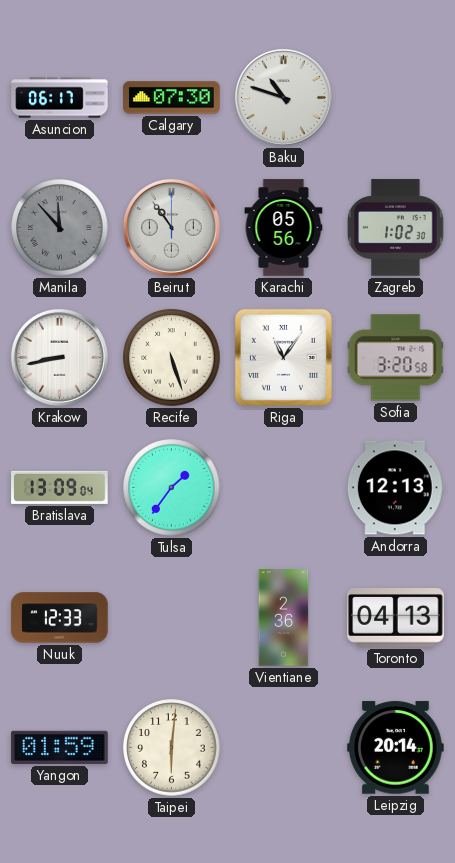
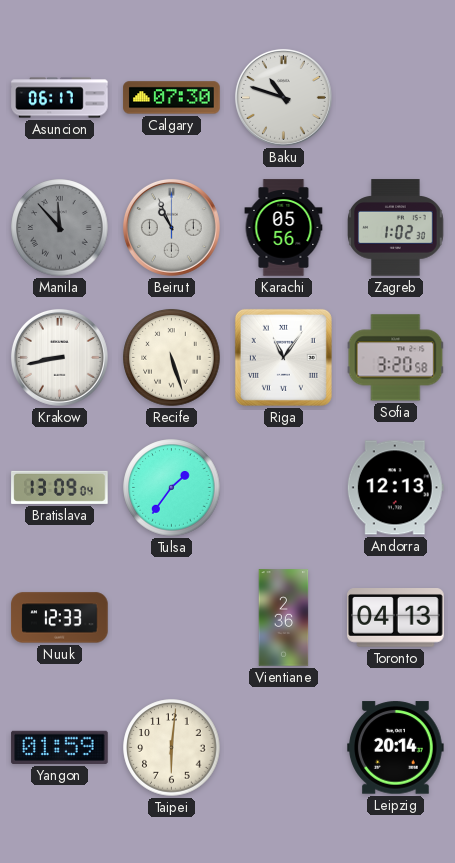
Beirut: 10:54 -> 10:56 (171, 227)
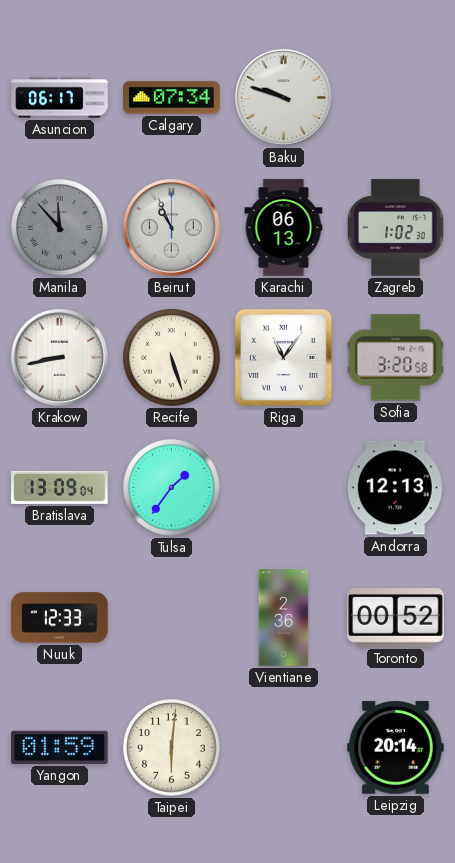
Calgary: 07:30 -> 07:34 (172, 98)
Baku: 10:48 -> 9:48 (283, 97)
Karachi: 05:56 -> 06:13 (284, 228)
Toronto: 04:13 -> 00:52 (396, 618)
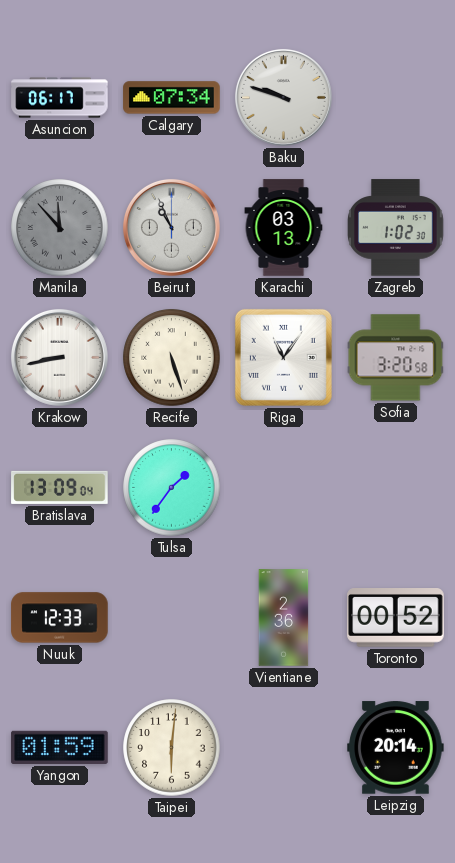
Karachi: 06:13 -> 03:13 (284, 228)
Andorra: 12:13 -> none (395, 488)
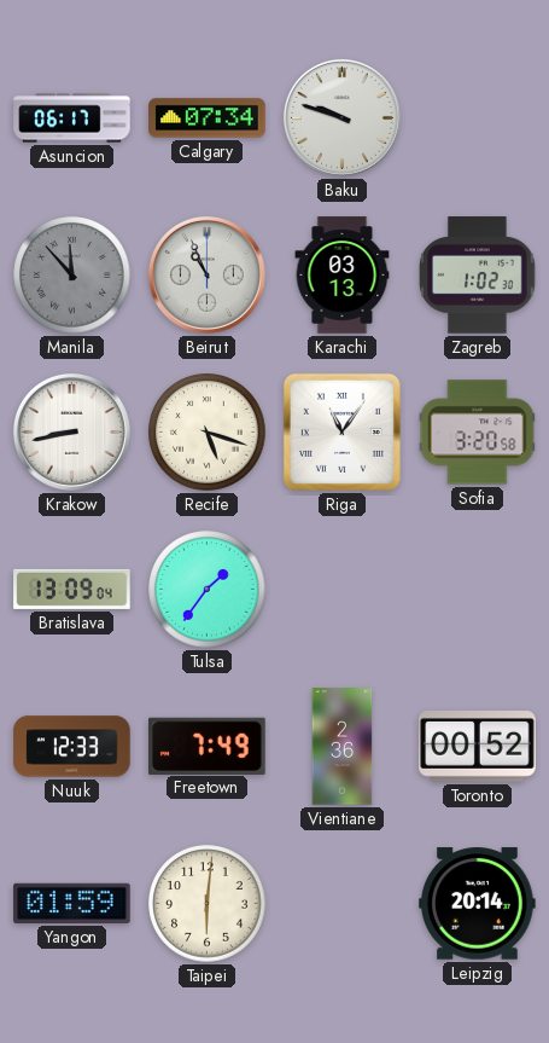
Recife: 5:27 -> 5:18 (208, 433)
Freetown: none -> 7:49 (208, 746)
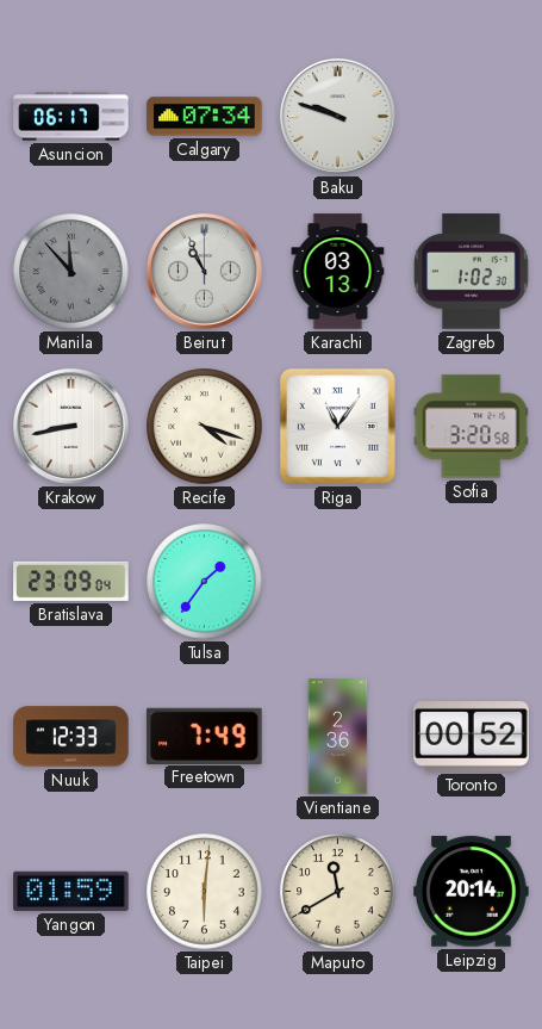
Recife: 5:18 -> 4:18 (205, 427)
Bratislava: 13:09 -> 23:09 (71, 581)
Maputo: none -> 11:40 (338, 892)
